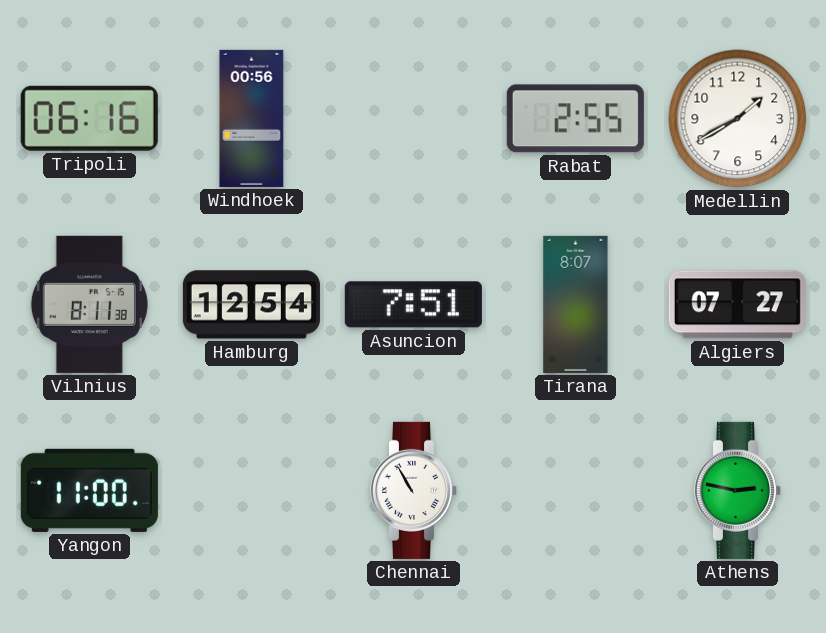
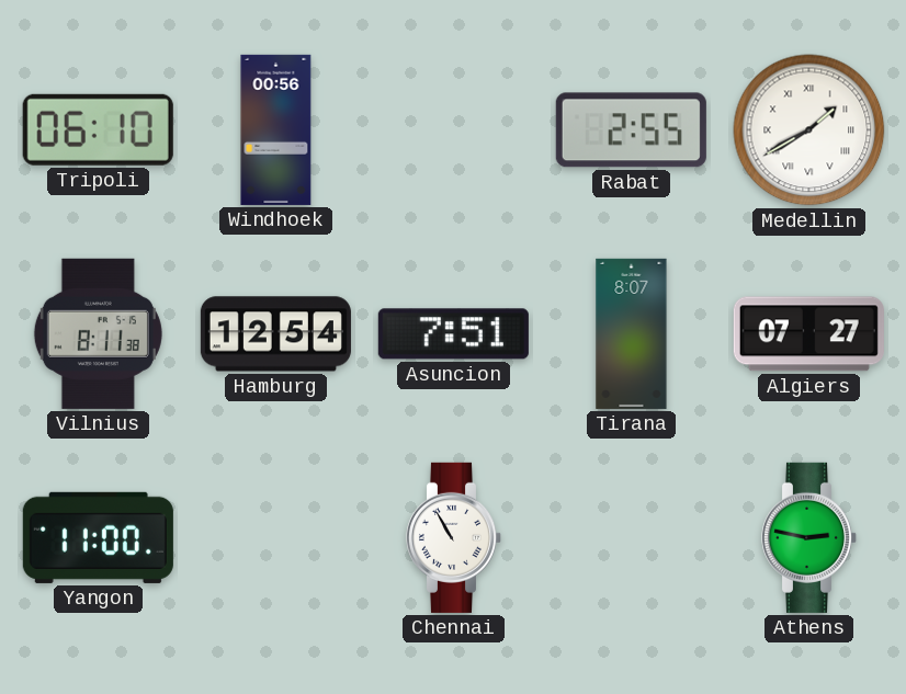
Tripoli: 06:16 -> 06:10 (98, 129)
Medellin numerals: Arabic -> Roman (809, 130)
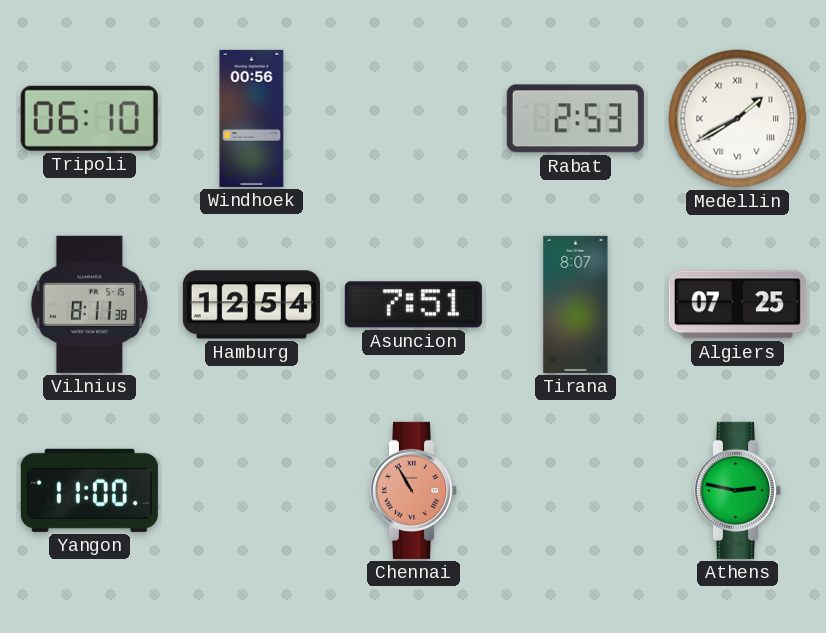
Rabat: 2:55 -> 2:53 (575, 119)
Algiers: 07:27 -> 07:25 (737, 305)
Chennai dial: white -> salmon (414, 490)
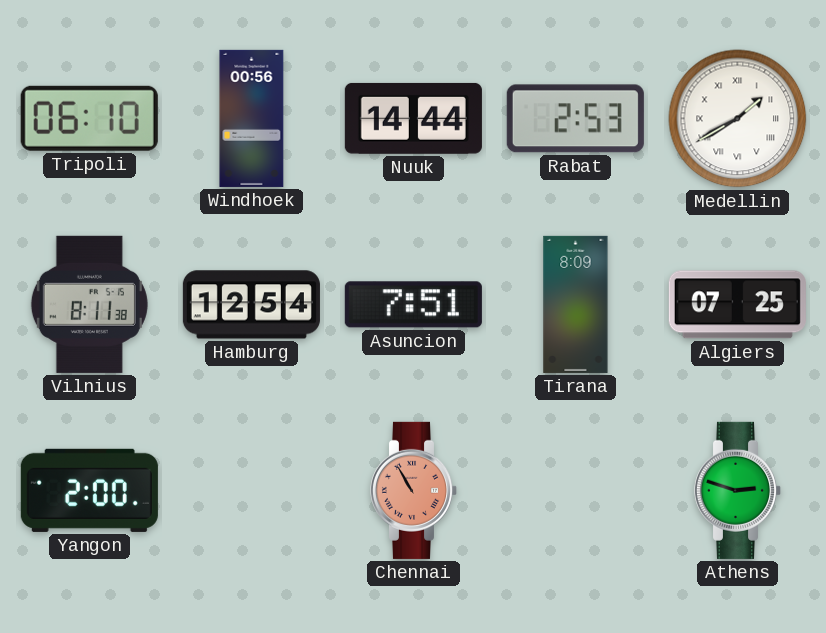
Nuuk: none -> 14:44 (413, 118)
Tirana: 8:07 -> 8:09 (576, 304)
Yangon: 11:00 -> 2:00 (89, 490)
Athens: 2:47 -> 2:48 (738, 490)
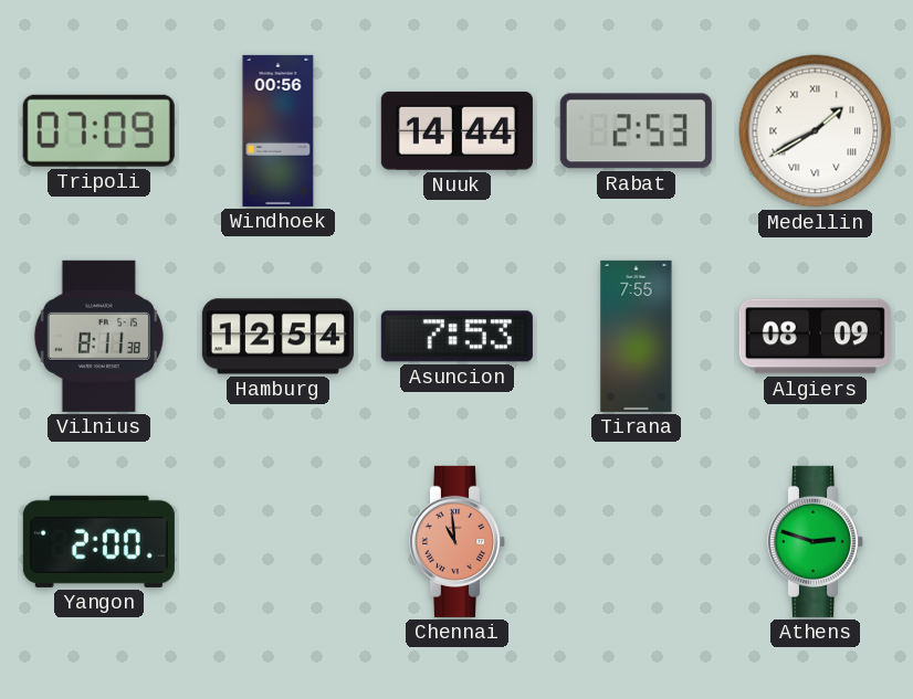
Tripoli: 06:10 -> 07:09 (98, 130)
Asuncion: 7:51 -> 7:53 (457, 337)
Tirana: 8:09 -> 7:55 (637, 336)
Algiers: 07:25 -> 08:09 (815, 337)
Chennai: 10:55 -> 10:59 (458, 541)
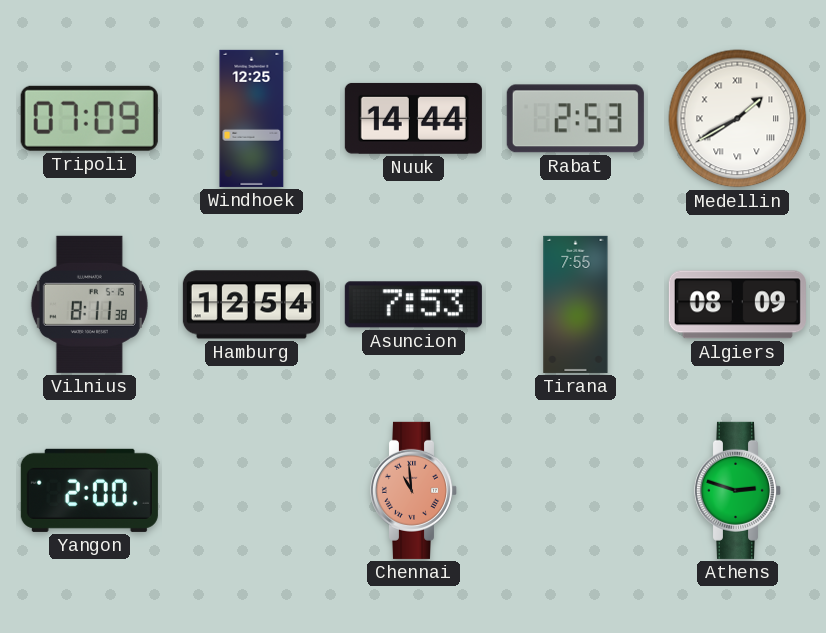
Windhoek: 00:56 -> 12:25 (252, 118)
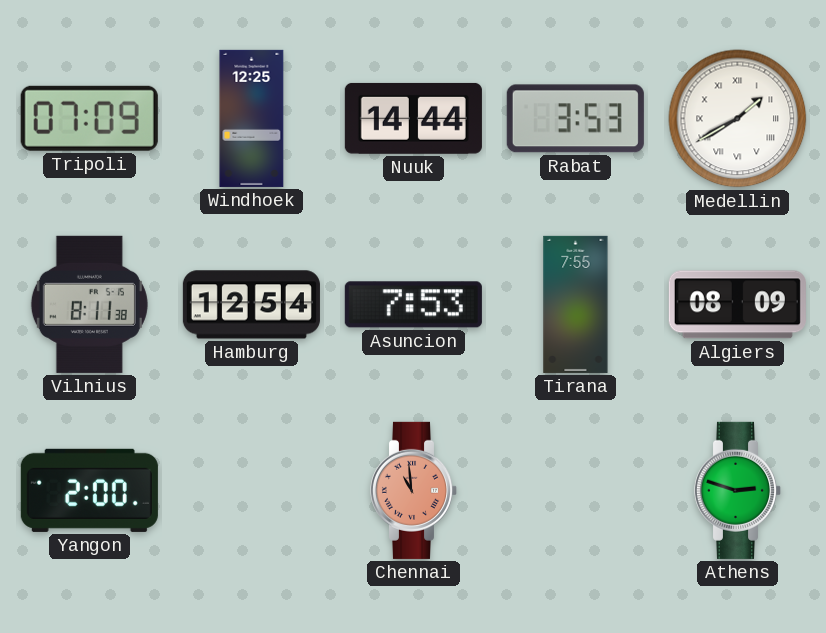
Rabat: 2:53 -> 3:53 (575, 119)
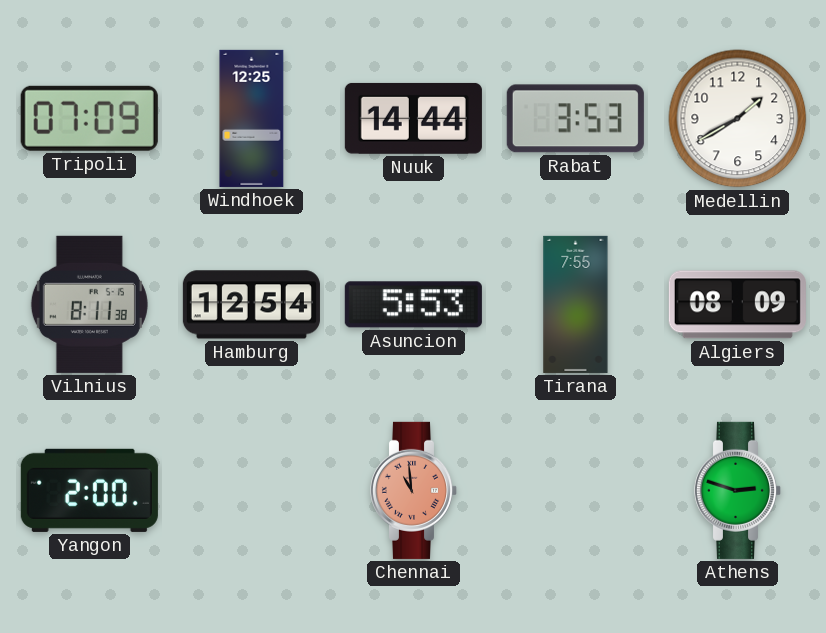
Medellin numerals: Roman -> Arabic (738, 119)
Asuncion: 7:53 -> 5:53 (413, 305)
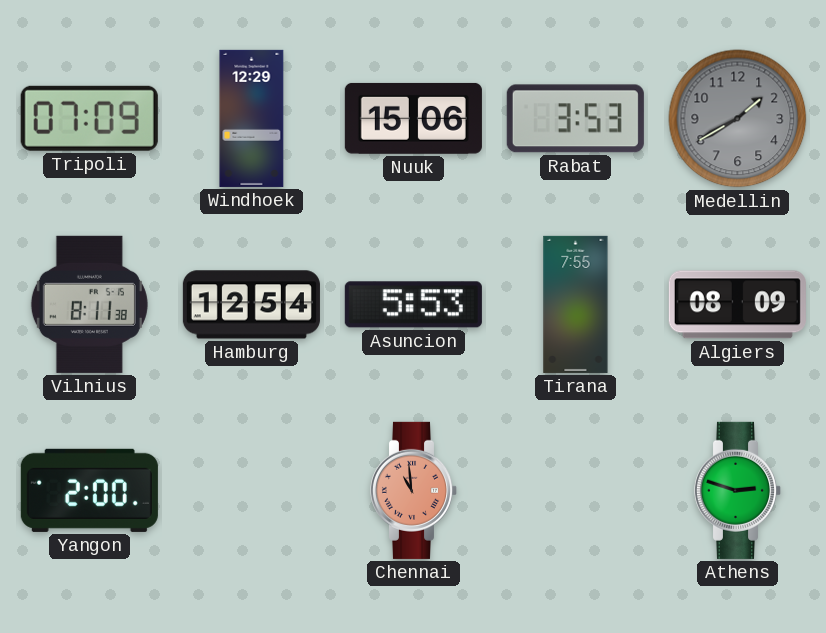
Windhoek: 12:25 -> 12:29 (252, 118)
Nuuk: 14:44 -> 15:06 (413, 118)
Medellin dial: white -> grey (738, 119)
